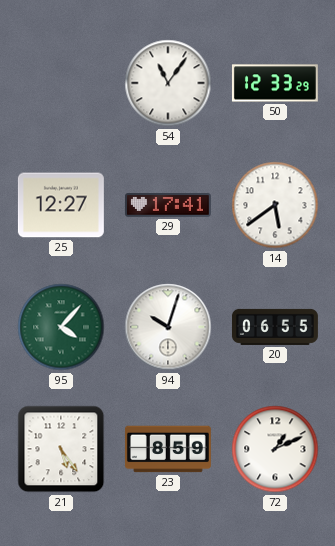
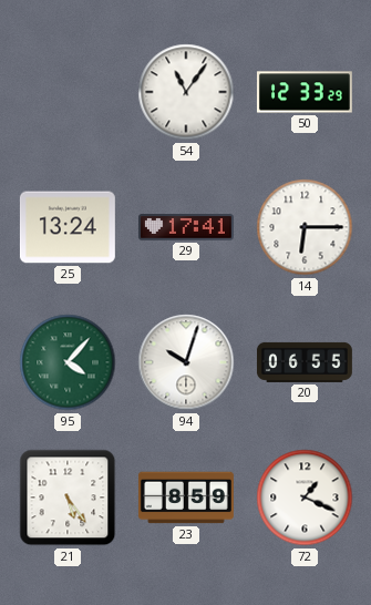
25: 12:27 -> 13:24 (68, 227)
14: 5:39 -> 6:15 (305, 227)
72: 1:11 -> 1:19 (305, 498)
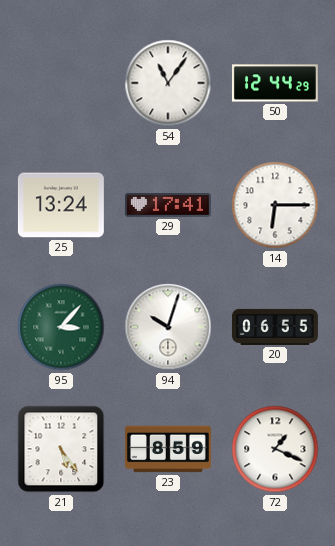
50: 12:33 -> 12:44 (275, 83)
95: 4:07 -> 3:07 (61, 327)
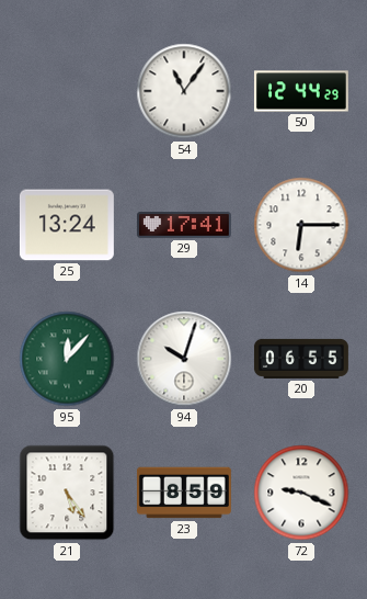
95: 3:07 -> 12:07 (67, 359)
72: 1:19 -> 9:19 (301, 493)
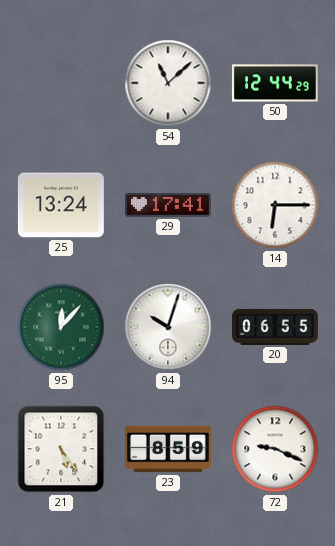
54: 11:06 -> 11:08 (168, 83)
